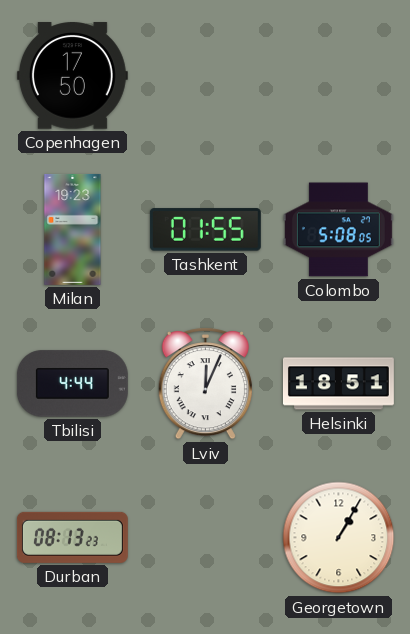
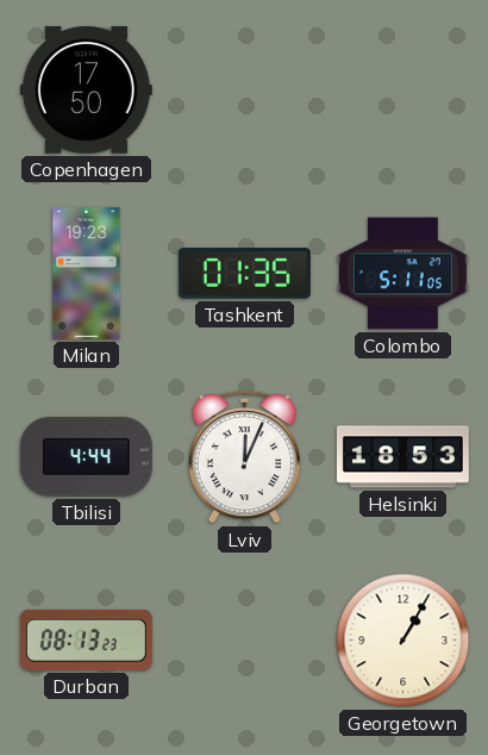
Tashkent: 01:55 -> 01:35 (244, 274)
Colombo: 5:08 -> 5:11 (402, 274)
Helsinki: 18:51 -> 18:53 (402, 457)
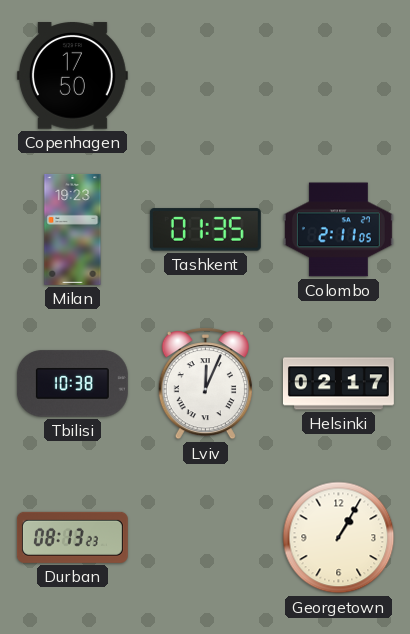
Colombo: 5:11 -> 2:11 (338, 230)
Tbilisi: 4:44 -> 10:38 (72, 384)
Helsinki: 18:53 -> 02:17 (338, 384)
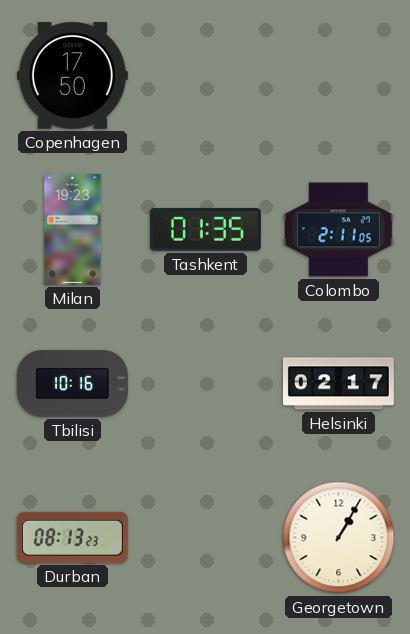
Tbilisi: 10:38 -> 10:16 (72, 384)
Lviv: 12:04 -> none (205, 384)
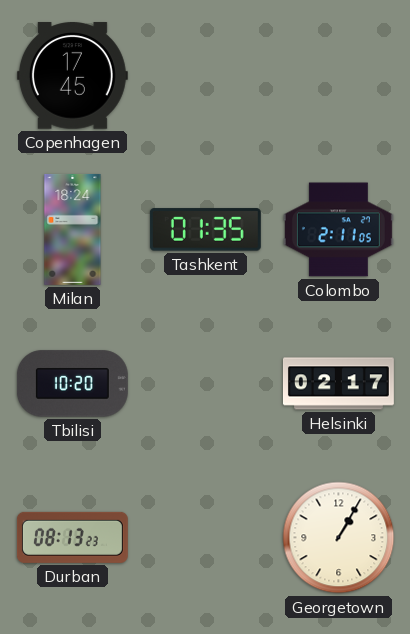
Copenhagen: 17:50 -> 17:45 (72, 76)
Milan: 19:23 -> 18:24 (73, 229)
Tbilisi: 10:16 -> 10:20 (72, 384)
